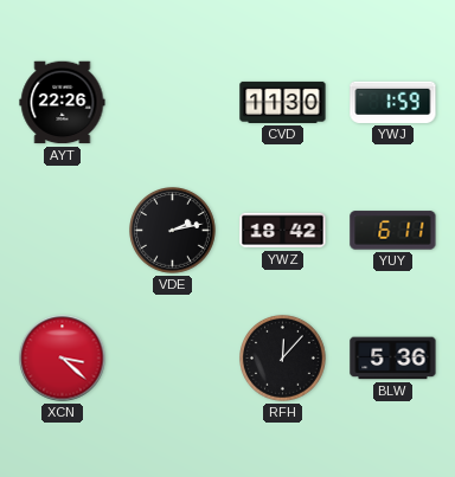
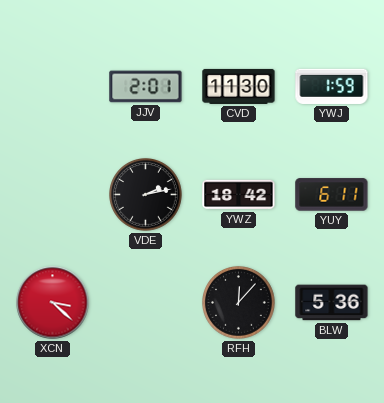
AYT: 22:26 -> none (63, 103)
JJV: none -> 2:01 (146, 87)
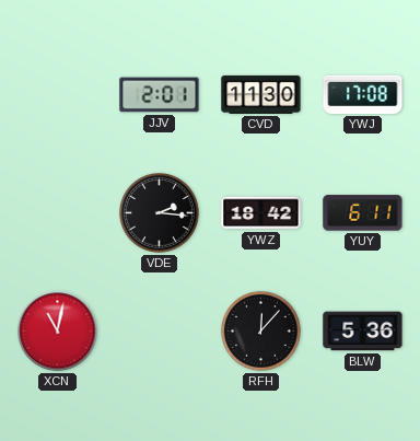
YWJ: 1:59 -> 17:08 (363, 94)
VDE: 2:13 -> 2:16 (160, 213)
XCN: 3:22 -> 11:02 (58, 332)
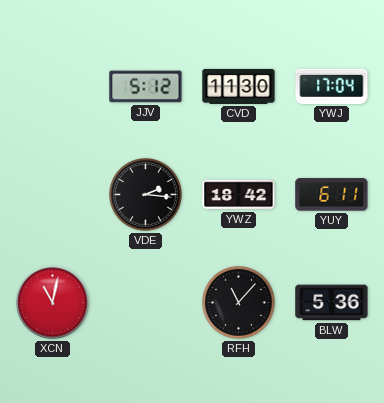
JJV: 2:01 -> 5:12 (146, 87)
YWJ: 17:08 -> 17:04 (332, 86)
RFH: 12:07 -> 11:07 (239, 303)
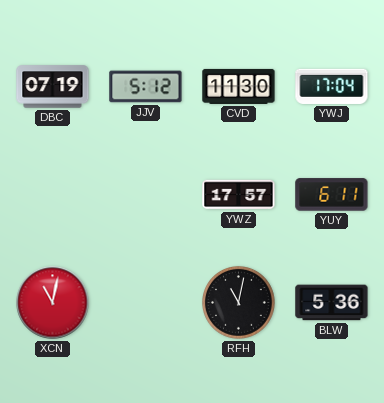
DBC: none -> 07:19 (53, 87)
VDE: 2:16 -> none (146, 195)
YWZ: 18:42 -> 17:57 (239, 195)
RFH: 11:07 -> 11:02 (239, 303)
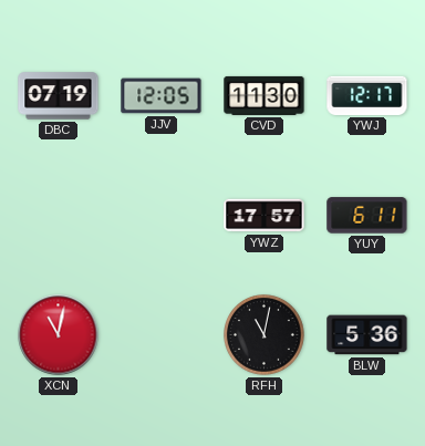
JJV: 5:12 -> 12:05 (162, 96)
YWJ: 17:04 -> 12:17 (367, 95)
